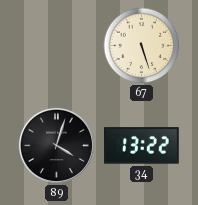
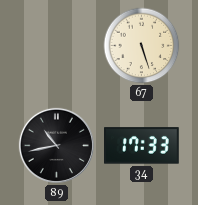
89: 4:03 -> 10:43 (56, 145)
34: 13:22 -> 17:33 (142, 146)
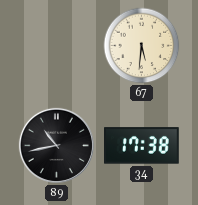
67: 5:27 -> 5:31 (142, 46)
34: 17:33 -> 17:38 (142, 146)
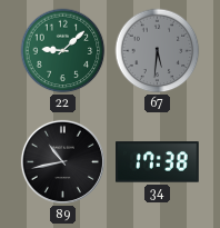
22: none -> 9:08 (63, 51)
67 dial: cream -> grey (158, 51)
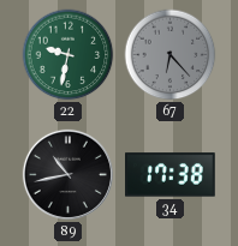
22: 9:08 -> 9:32 (69, 55)
67: 5:31 -> 6:23 (171, 55)
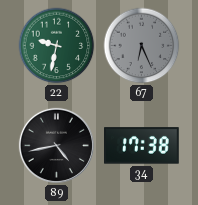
67: 6:23 -> 6:26 (142, 46)
89: 10:43 -> 4:43 (56, 145)
